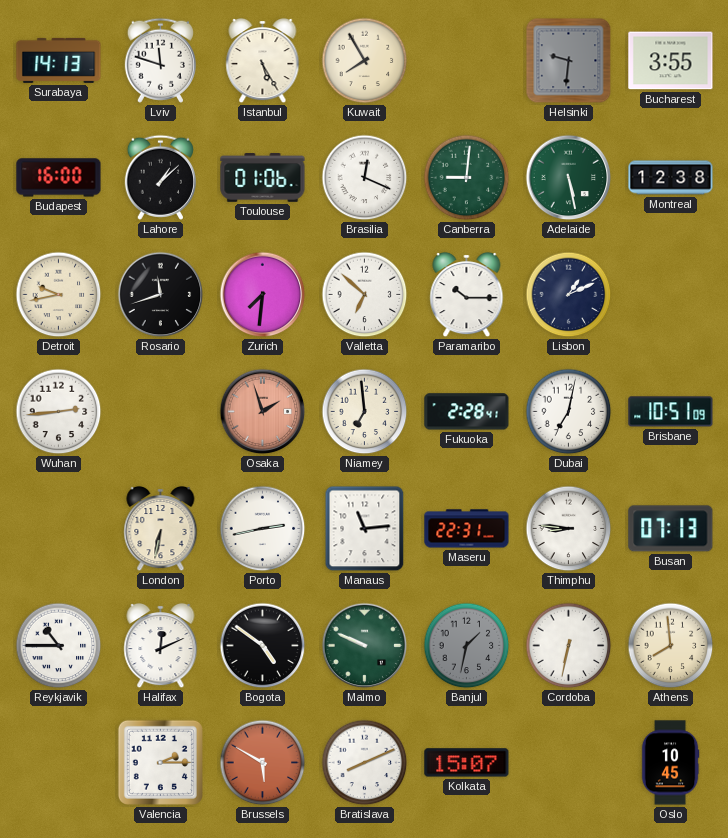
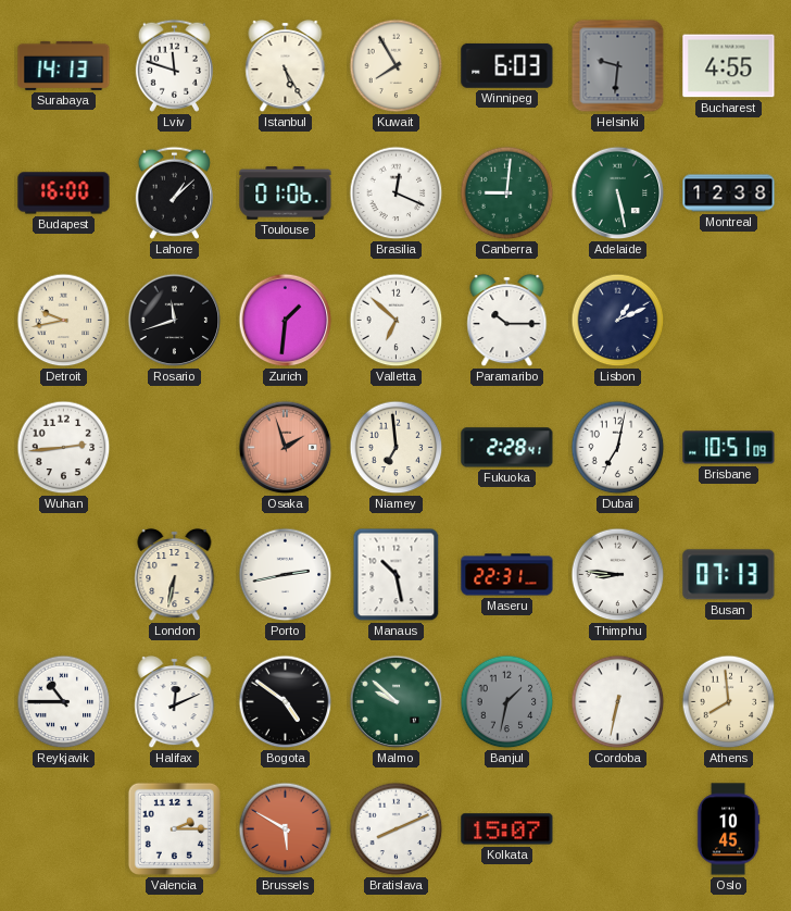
Winnipeg: none -> 6:03 (507, 65)
Bucharest: 3:55 -> 4:55 (729, 66)
Zurich: 7:31 -> 1:31 (286, 321)
Manaus: 11:14 -> 10:28 (397, 575)
Malmo: 9:49 -> 9:52 (397, 702)
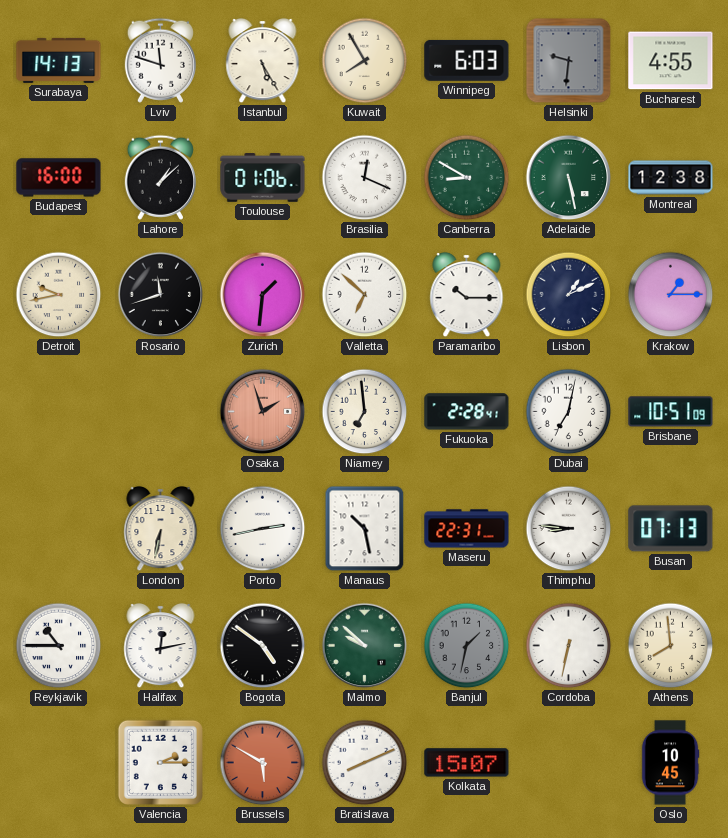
Canberra: 9:01 -> 8:50 (467, 178)
Krakow: none -> 1:15 (671, 295)
Wuhan: 2:44 -> none (64, 448)
Halifax: 12:11 -> 12:13 (161, 646)
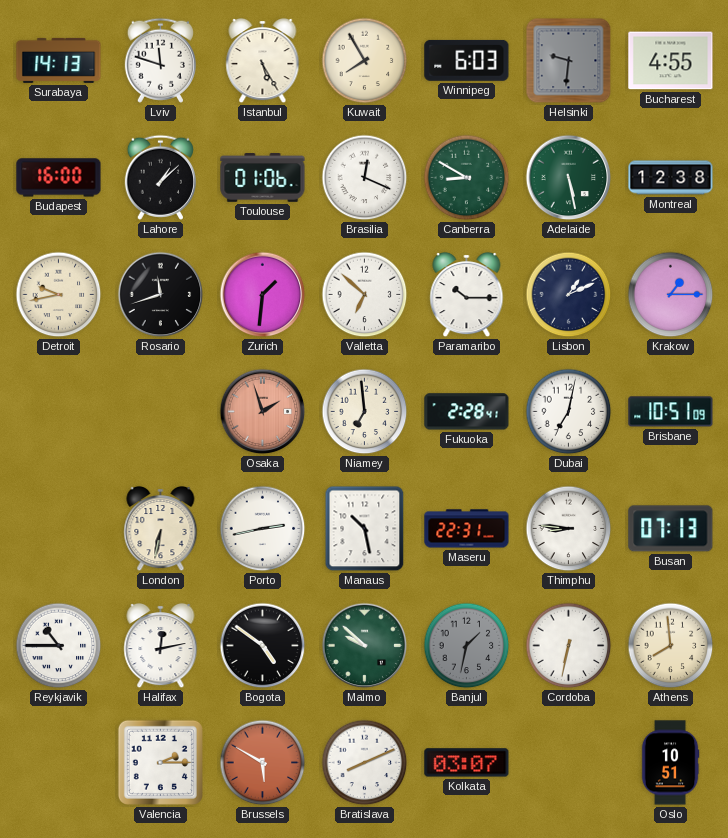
Kolkata: 15:07 -> 03:07 (467, 763)
Oslo: 10:45 -> 10:51 (670, 763)
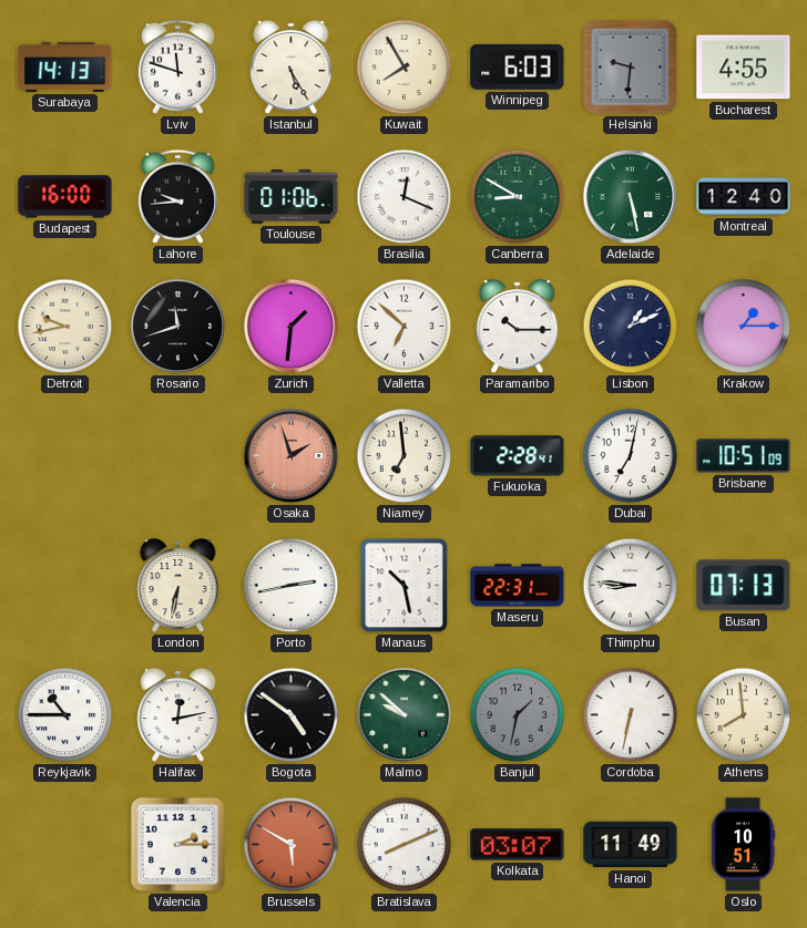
Lahore: 1:08 -> 9:44 (177, 196)
Montreal: 12:38 -> 12:40 (744, 197)
Hanoi: none -> 11:49 (631, 845)
